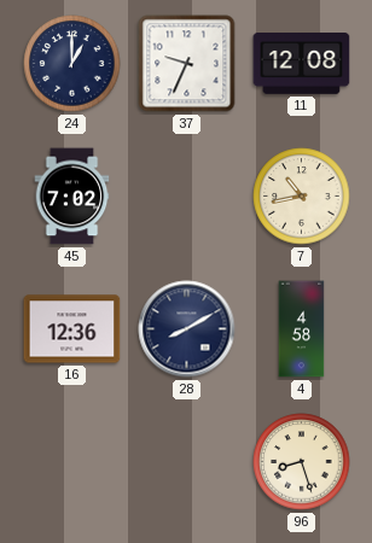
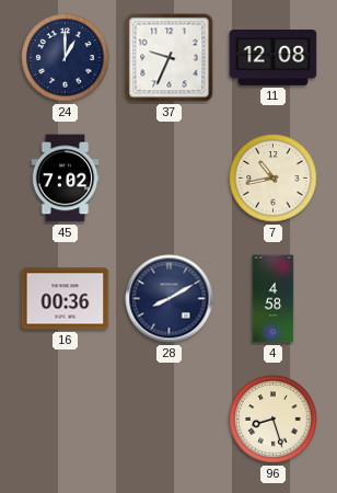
16: 12:36 -> 00:36 (66, 299)
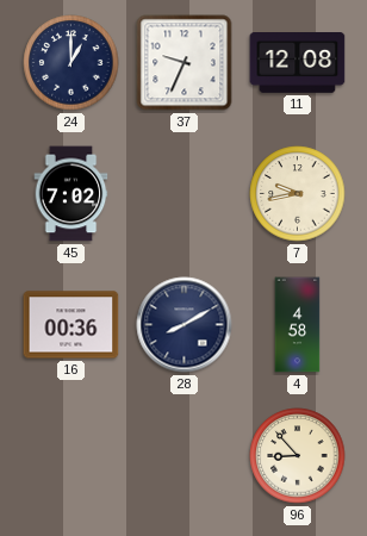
7: 10:43 -> 9:43 (298, 194)
96: 8:27 -> 8:53 (298, 456)
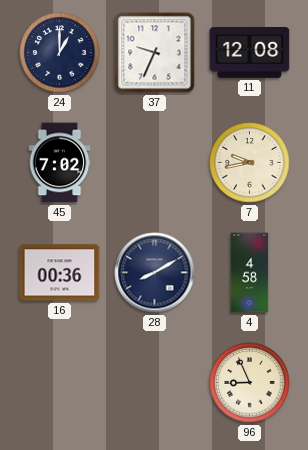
96: 8:53 -> 8:56 (250, 383)
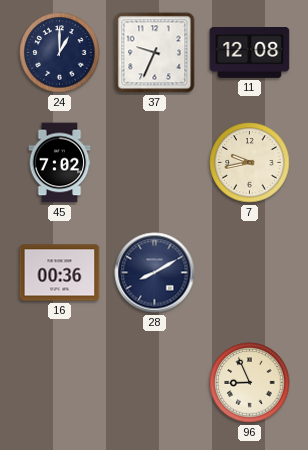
4: 4:58 -> none (250, 273)
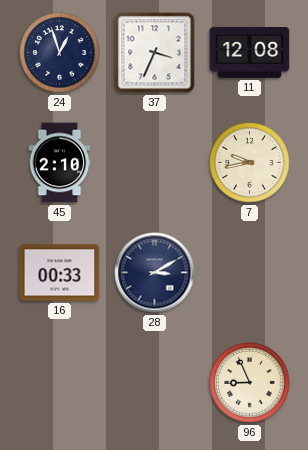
24: 1:00 -> 12:57 (60, 53)
37: 9:34 -> 3:34 (155, 53)
45: 7:02 -> 2:10 (60, 163)
16: 00:36 -> 00:33 (60, 273)
28: 8:10 -> 3:10 (155, 273)
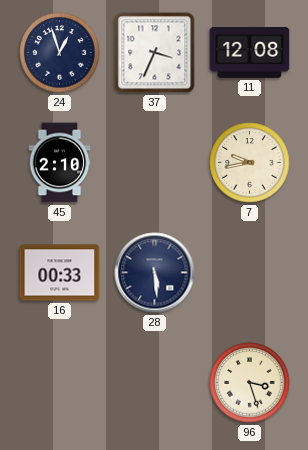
28: 3:10 -> 5:29 (155, 273)
96: 8:56 -> 3:27 (250, 383)
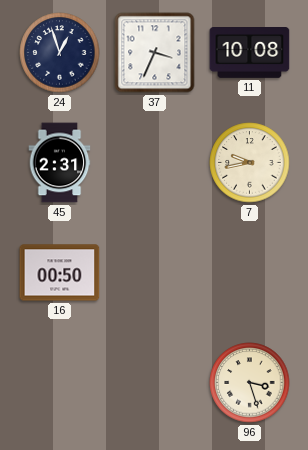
11: 12:08 -> 10:08 (250, 53)
45: 2:10 -> 2:31 (60, 163)
16: 00:33 -> 00:50 (60, 273)
28: 5:29 -> none (155, 273)
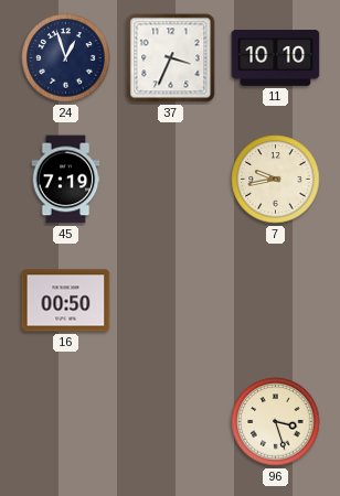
11: 10:08 -> 10:10 (276, 58)
45: 2:31 -> 7:19 (66, 180)
